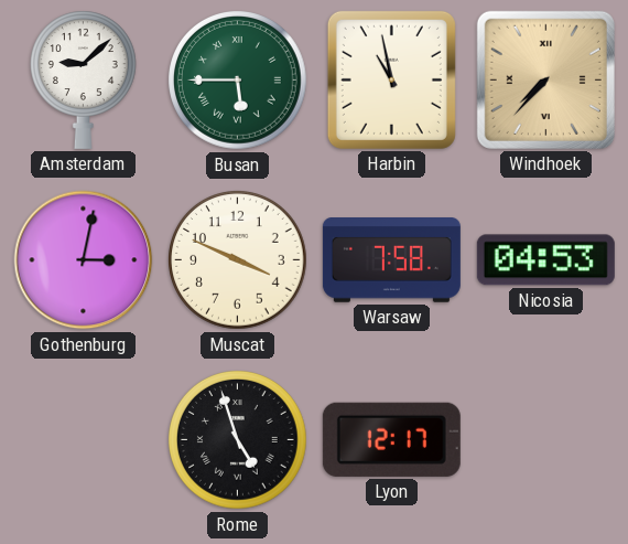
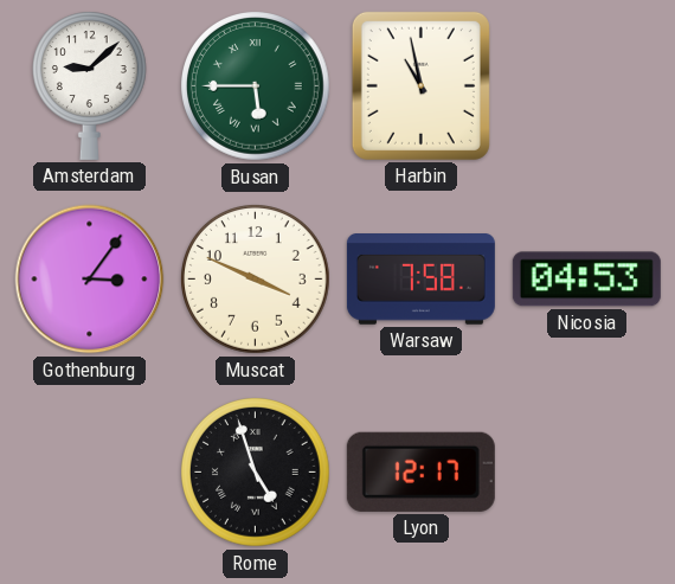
Windhoek: 7:37 -> none (545, 79)
Gothenburg: 3:02 -> 3:06 (90, 280)
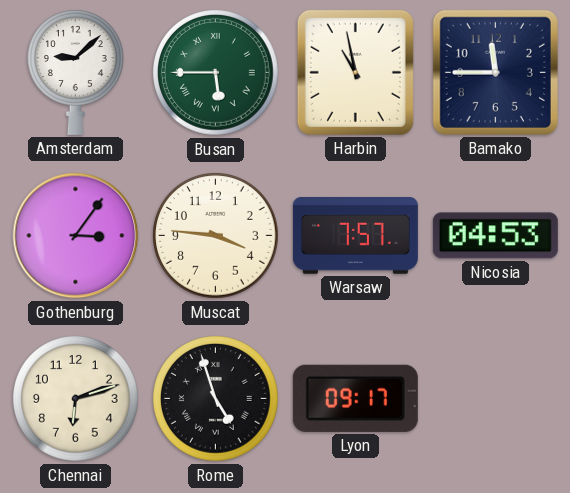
Bamako: none -> 11:45 (495, 72)
Muscat: 3:49 -> 3:46 (216, 236)
Warsaw: 7:58 -> 7:57 (355, 236)
Chennai: none -> 6:12 (76, 399)
Lyon: 12:17 -> 09:17 (355, 398)
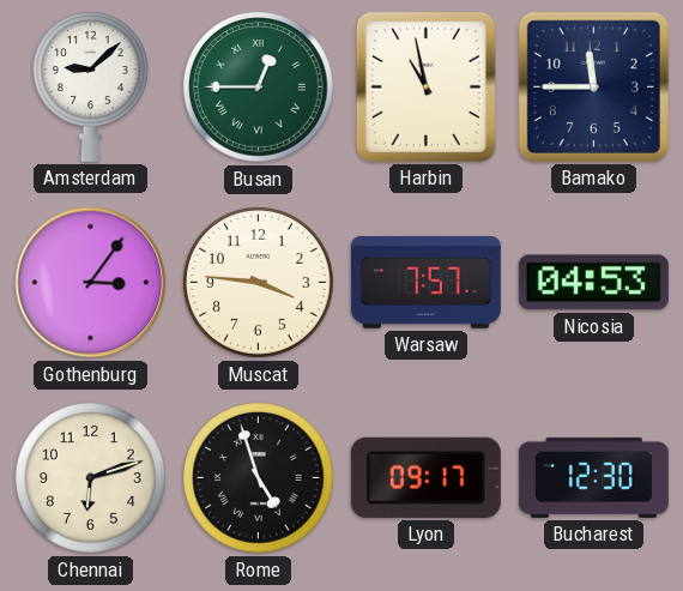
Busan: 5:45 -> 12:45 (259, 88)
Bucharest: none -> 12:30 (593, 477)
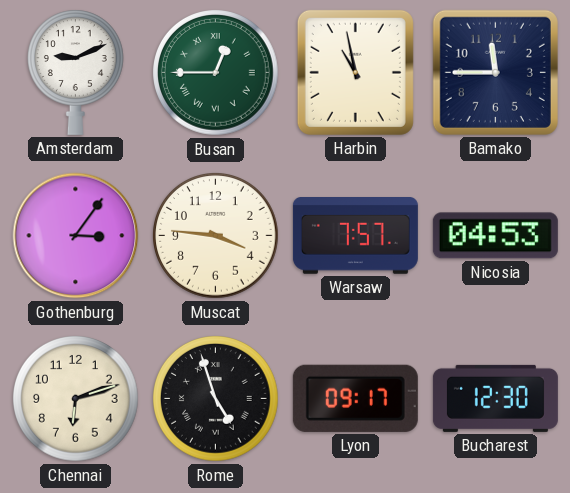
Amsterdam: 9:08 -> 9:11 (75, 72)
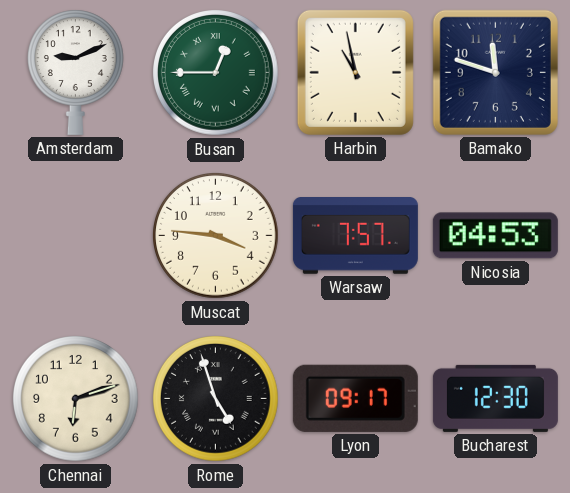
Bamako: 11:45 -> 11:48 (495, 72)
Gothenburg: 3:06 -> none (76, 236)
